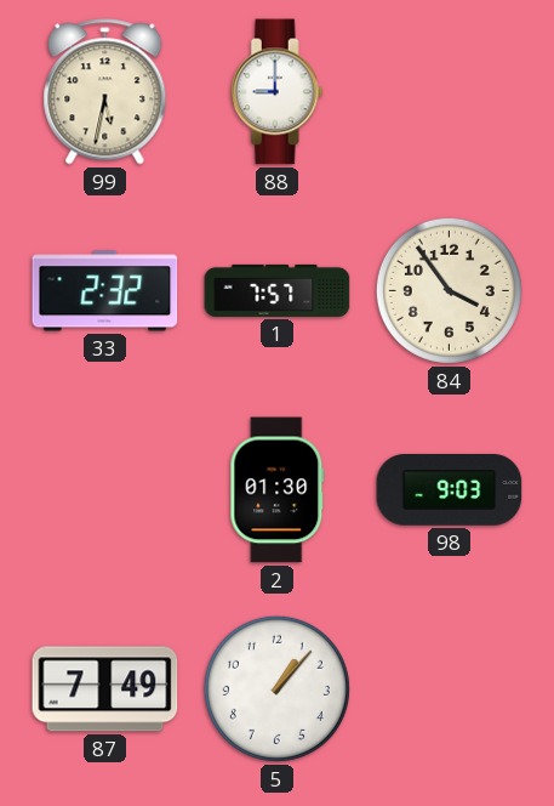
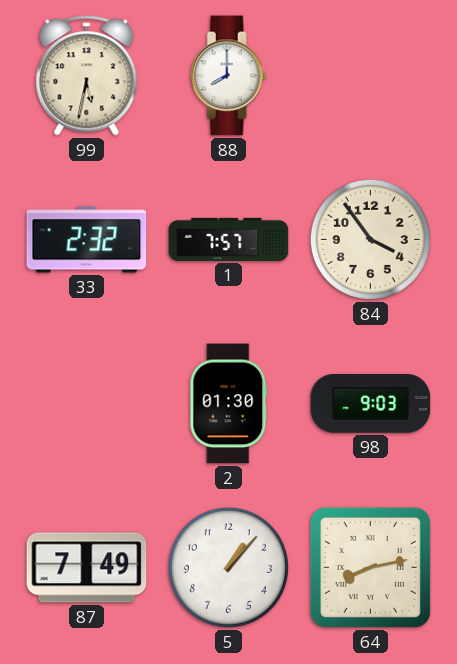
88: 9:00 -> 8:00 (228, 76)
64: none -> 8:13 (370, 567)
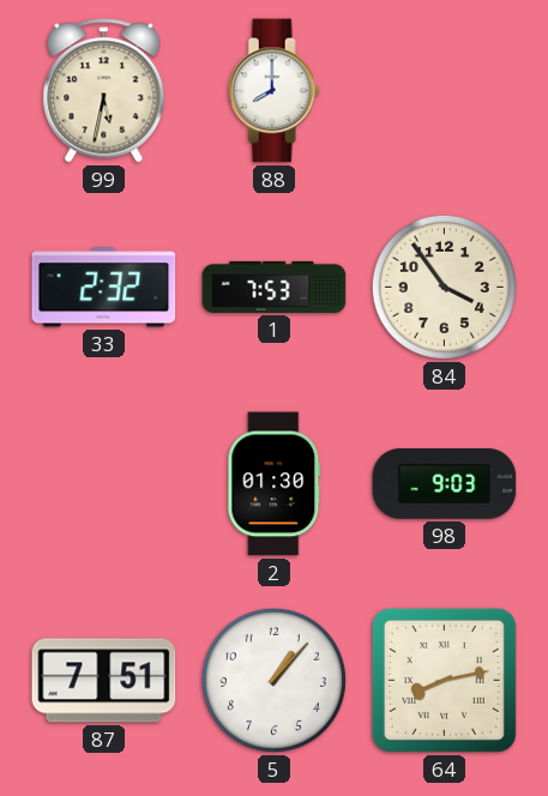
1: 7:57 -> 7:53 (275, 287)
87: 7:49 -> 7:51 (104, 681)
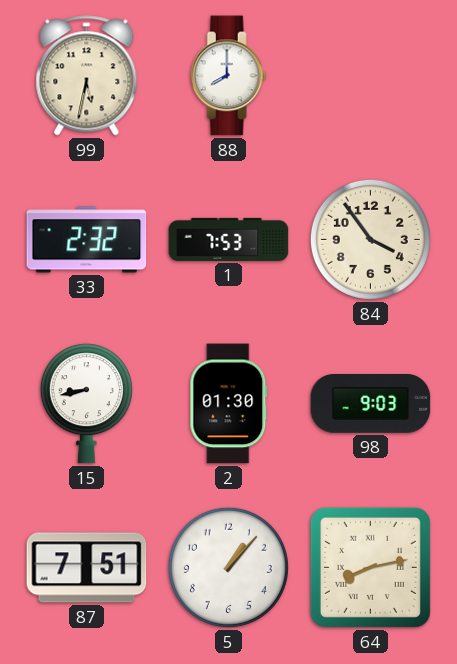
15: none -> 8:43 (86, 404)
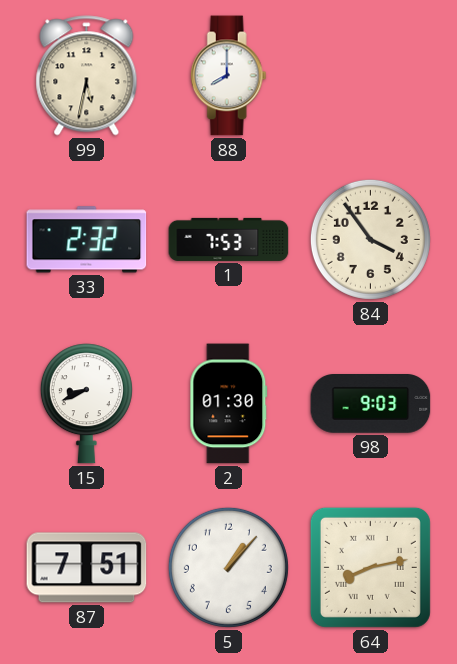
15: 8:43 -> 8:41 (86, 404)
